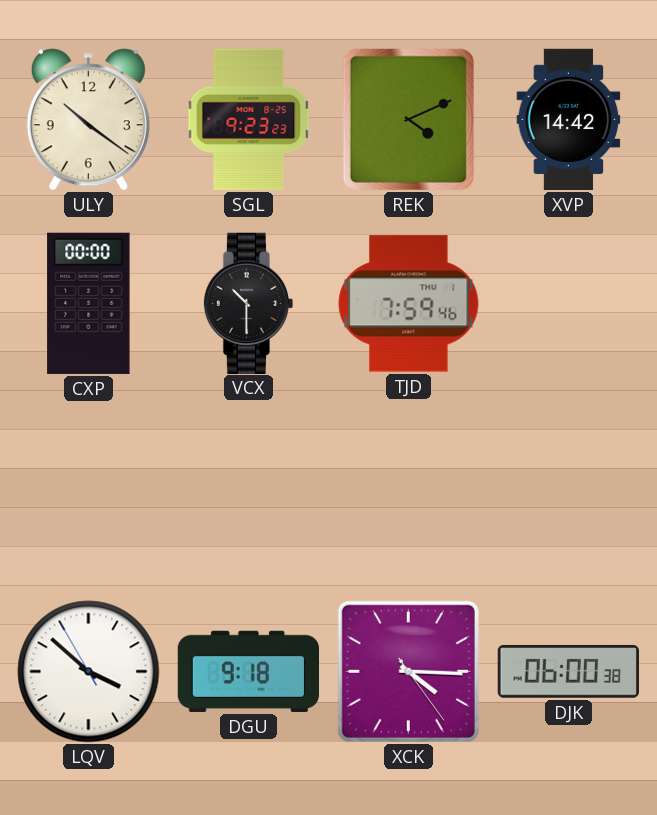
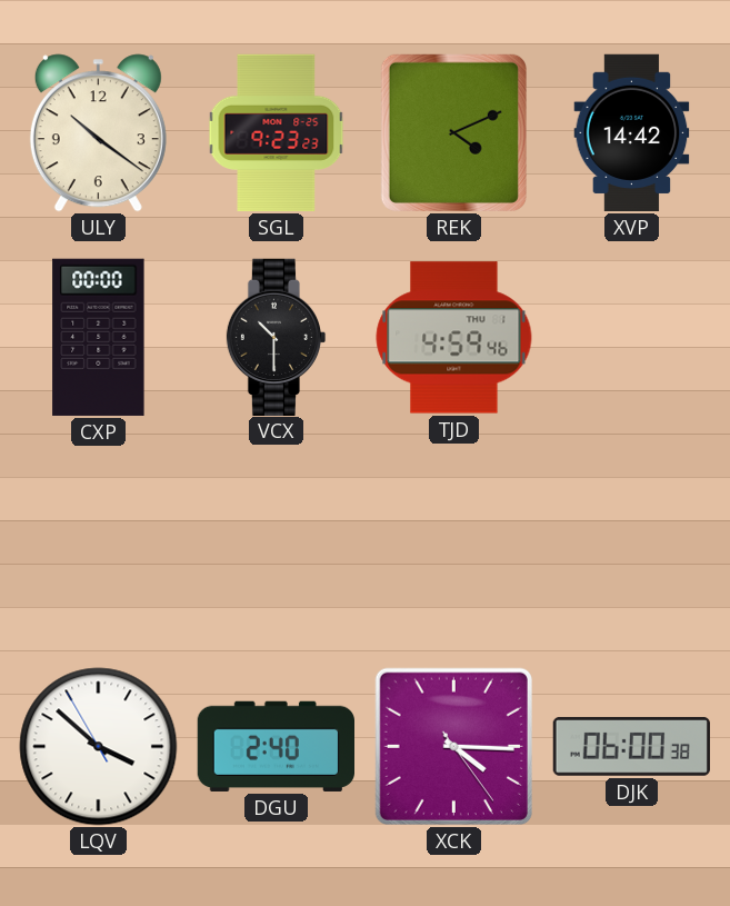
TJD: 7:59 -> 4:59 (454, 338)
DGU: 9:18 -> 2:40 (276, 746)
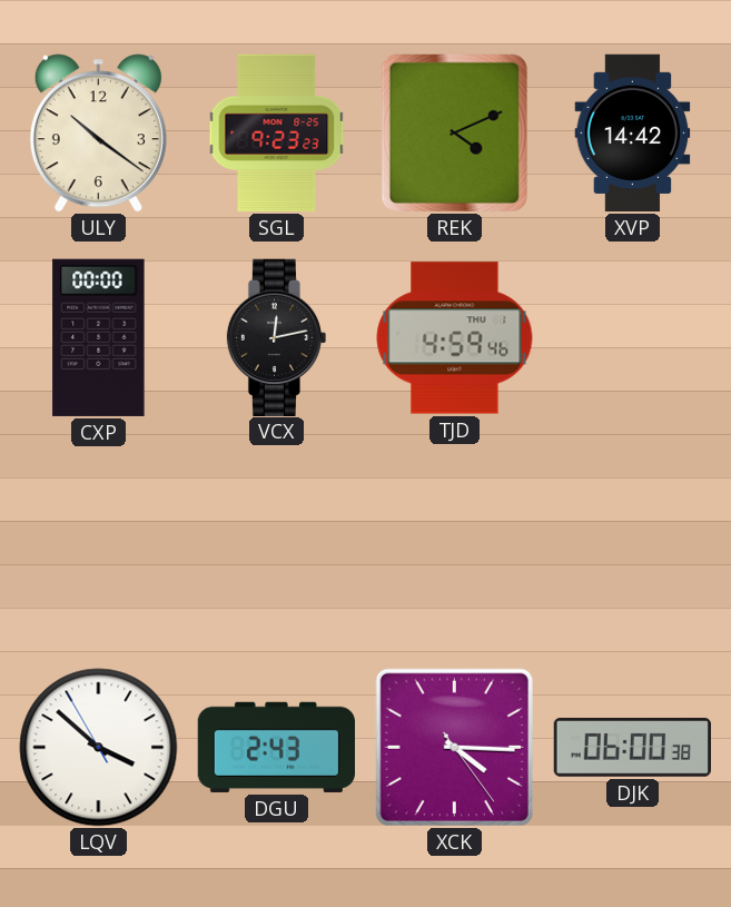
VCX: 10:30 -> 12:13 (277, 337)
DGU: 2:40 -> 2:43 (276, 747)
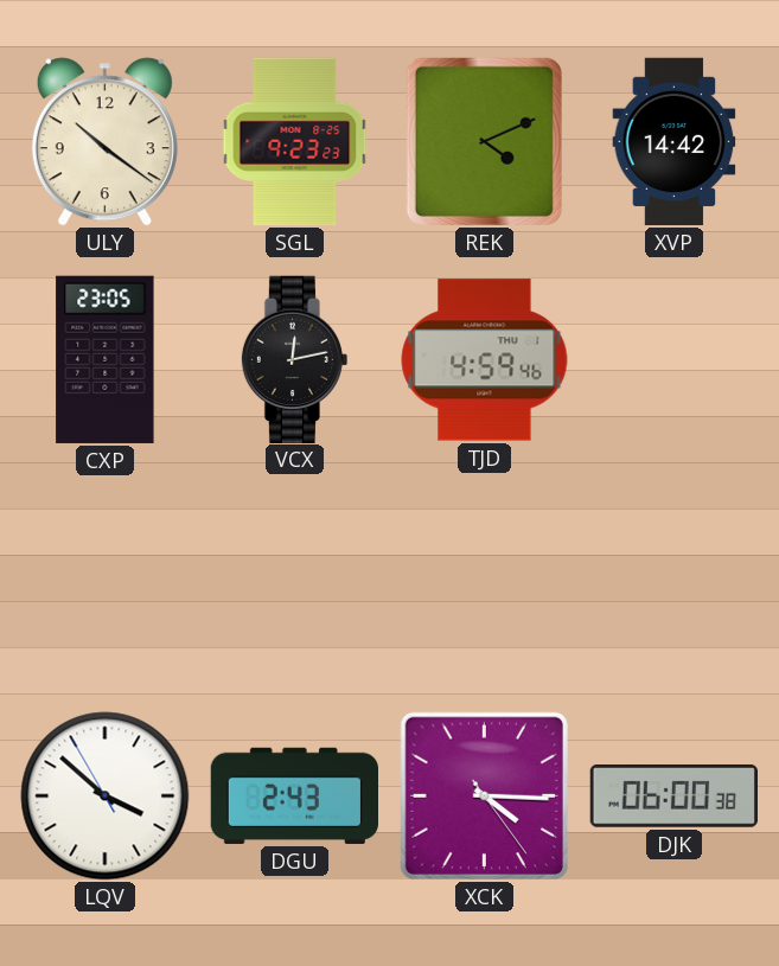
CXP: 00:00 -> 23:05 (106, 359)
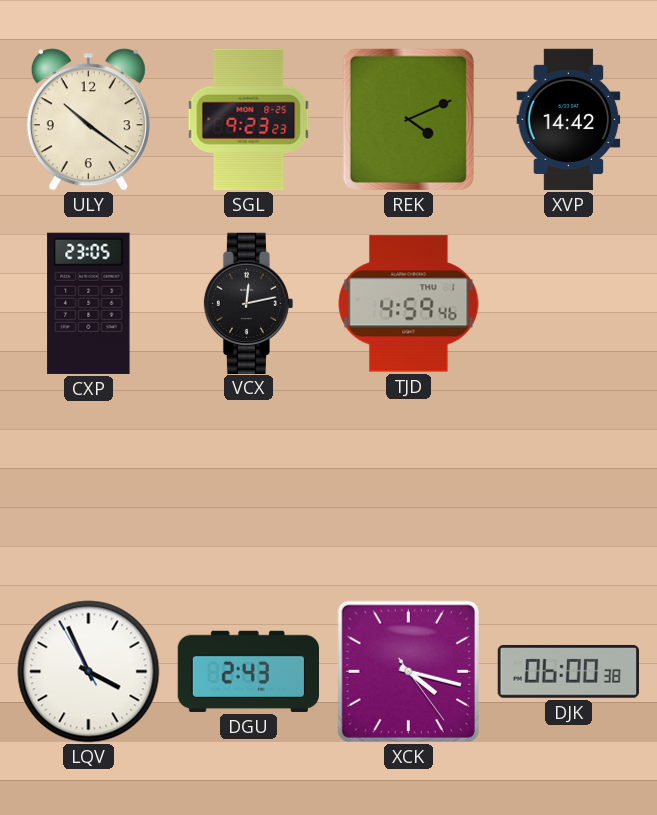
LQV: 3:51 -> 3:55 (89, 672)
XCK: 4:15 -> 4:17 (408, 671)
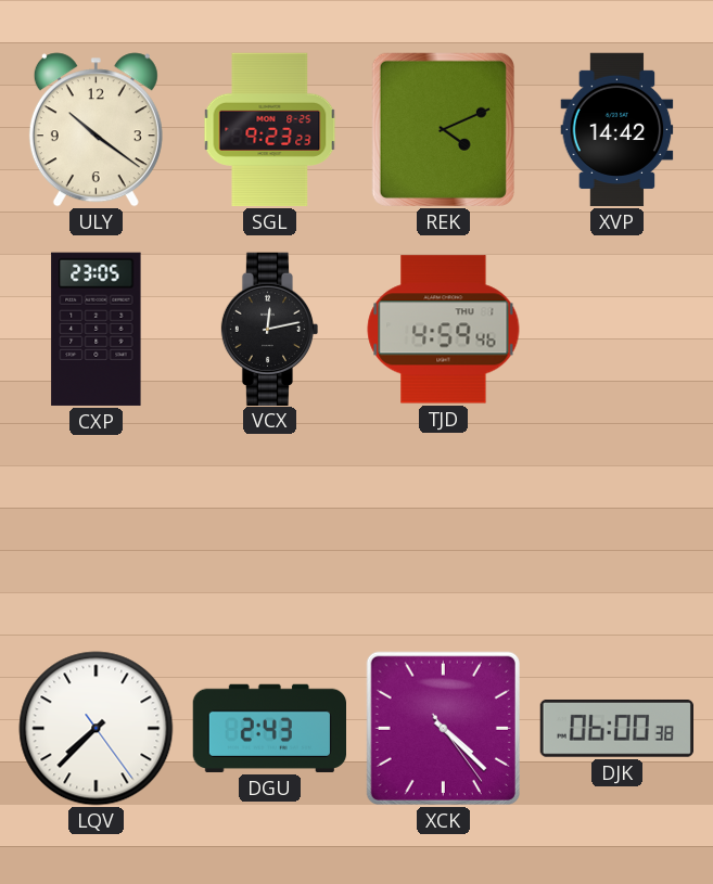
LQV: 3:55 -> 7:37 (97, 729)
XCK: 4:17 -> 4:22 (443, 728)
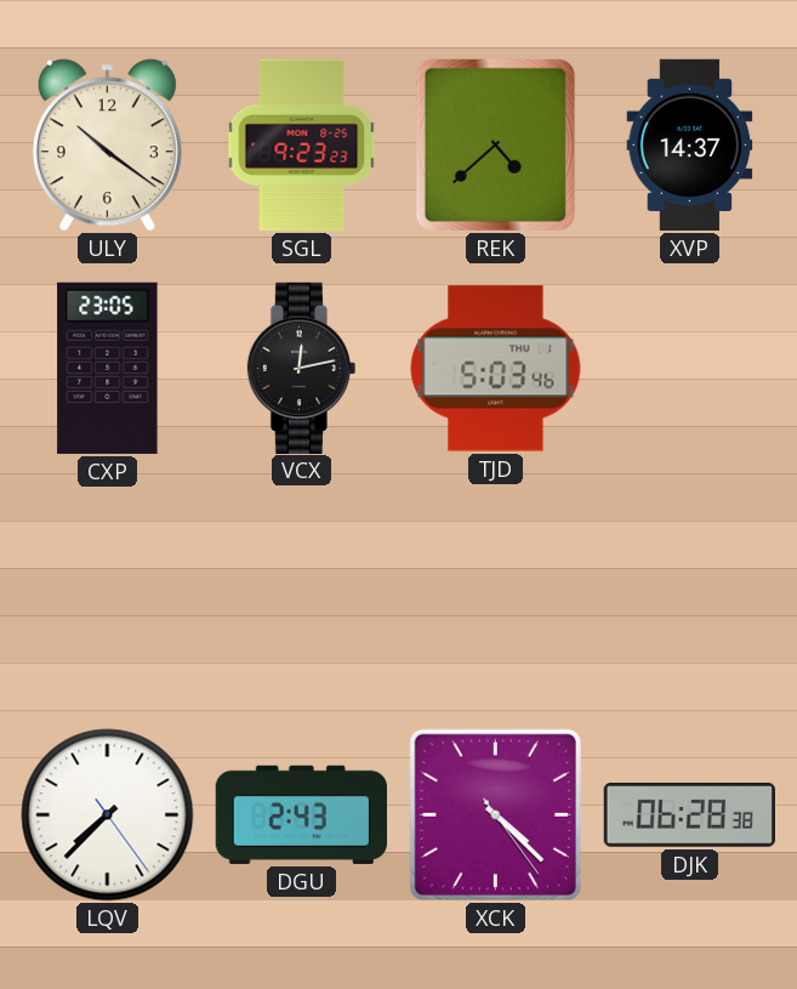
REK: 4:11 -> 4:38 (495, 144)
XVP: 14:42 -> 14:37 (690, 146)
TJD: 4:59 -> 5:03 (496, 369)
DJK: 06:00 -> 06:28 (689, 814)
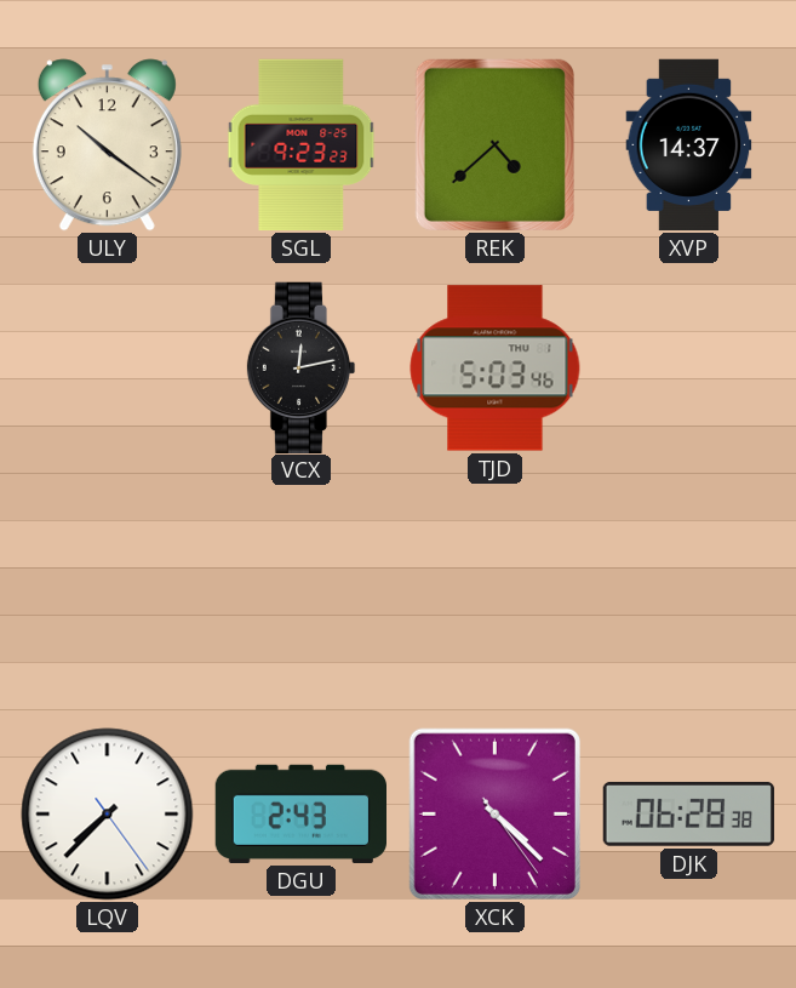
CXP: 23:05 -> none (108, 368)
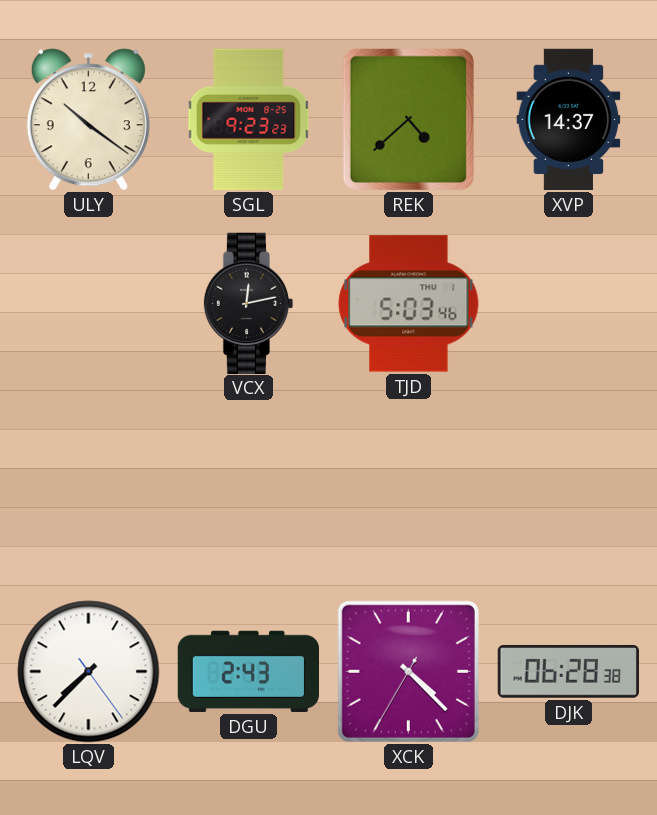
XCK: 4:22:24 -> 4:22:35 (408, 671)
